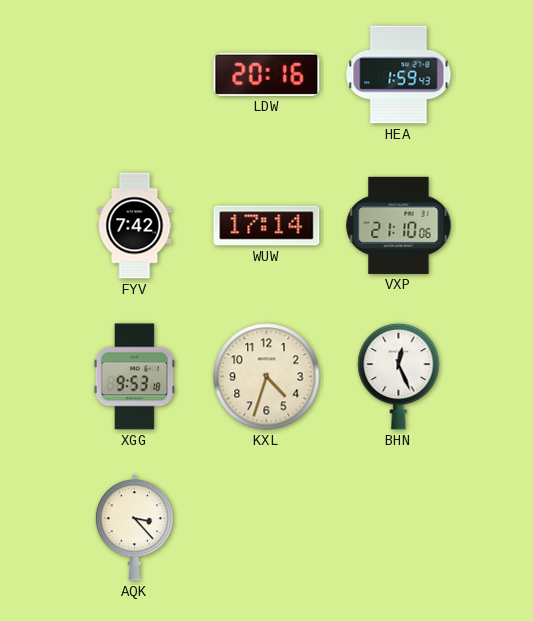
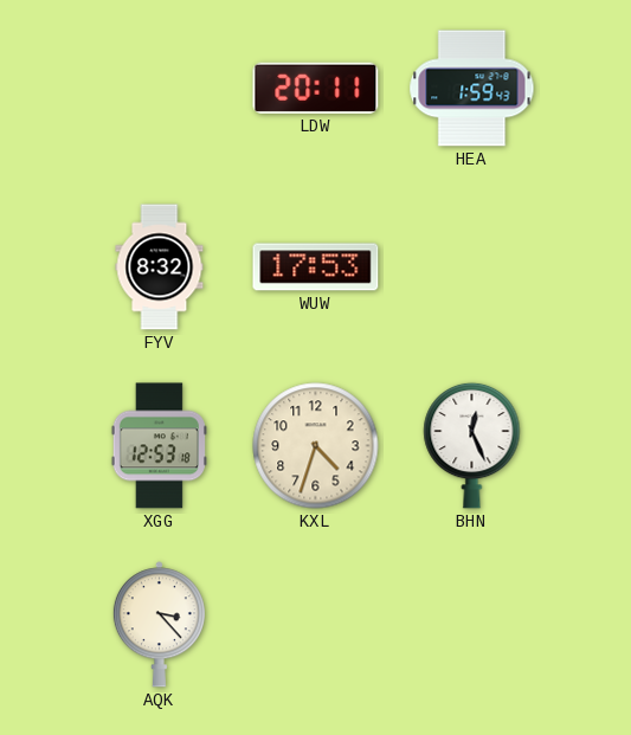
LDW: 20:16 -> 20:11 (316, 88)
FYV: 7:42 -> 8:32 (160, 267)
WUW: 17:14 -> 17:53 (316, 267)
VXP: 21:10 -> none (399, 225)
XGG: 9:53 -> 12:53 (159, 446)
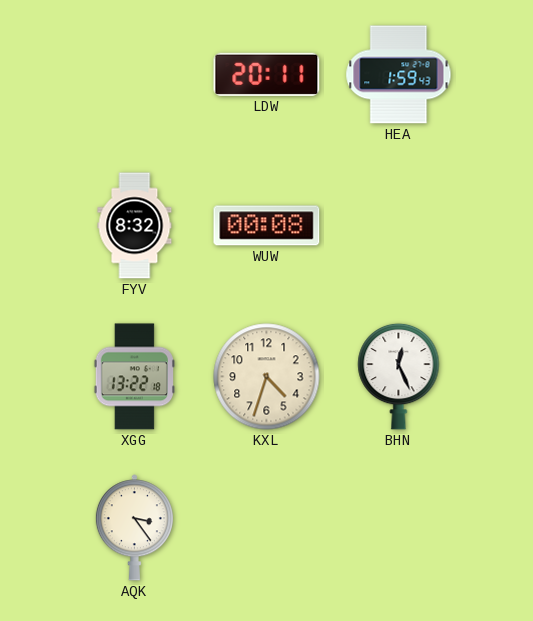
WUW: 17:53 -> 00:08 (267, 226)
XGG: 12:53 -> 13:22 (134, 377)
AQK: 3:23 -> 3:24 (134, 528)
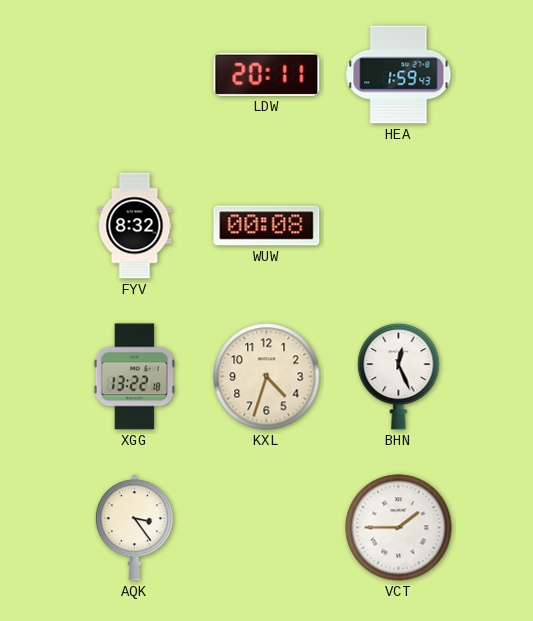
VCT: none -> 1:45 (399, 528)
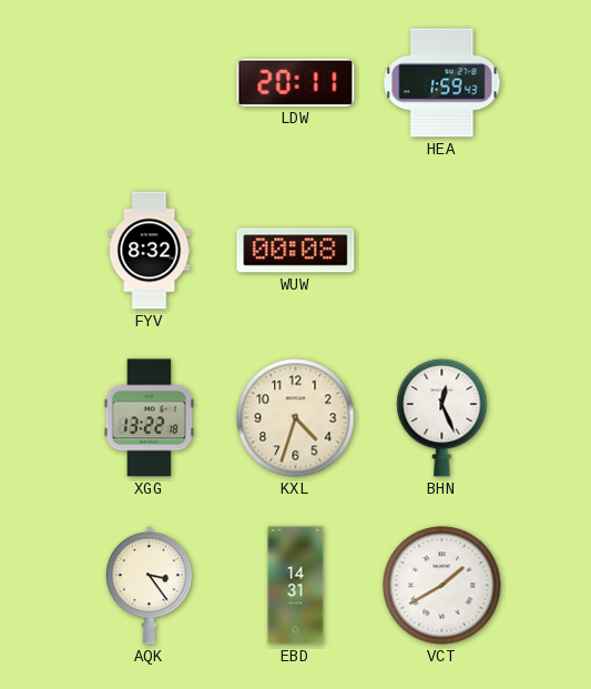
EBD: none -> 14:31 (296, 586)
VCT: 1:45 -> 1:40 (442, 586)
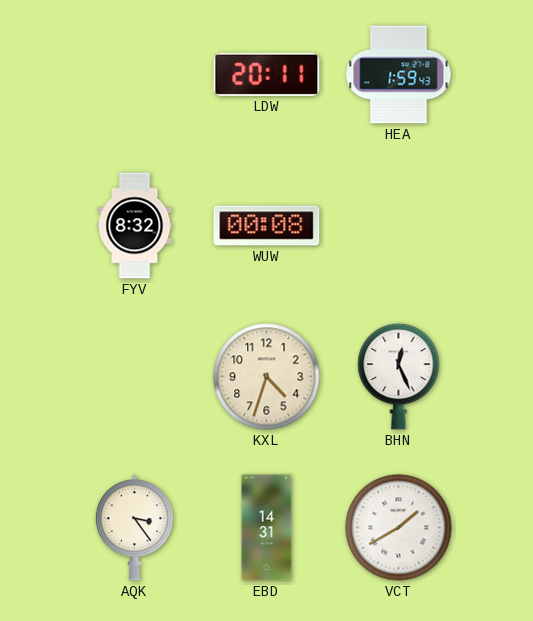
XGG: 13:22 -> none (149, 418)
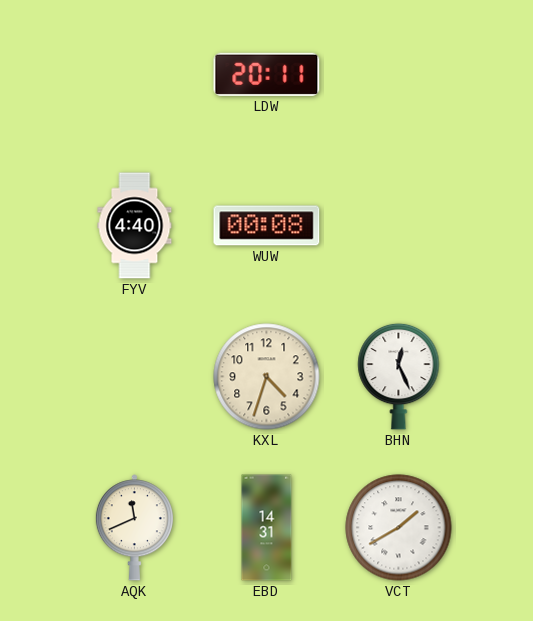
HEA: 1:59 -> none (399, 75)
FYV: 8:32 -> 4:40 (135, 226)
AQK: 3:24 -> 11:41 (134, 528)
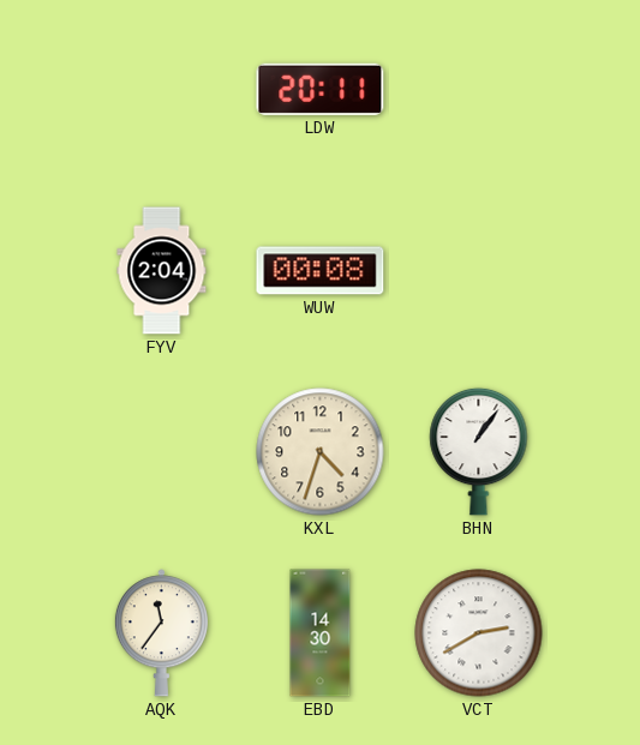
FYV: 4:40 -> 2:04 (162, 271)
BHN: 12:26 -> 1:06 (479, 451)
AQK: 11:41 -> 11:36 (161, 633)
EBD: 14:31 -> 14:30 (321, 633)
VCT: 1:40 -> 2:40 (479, 633)
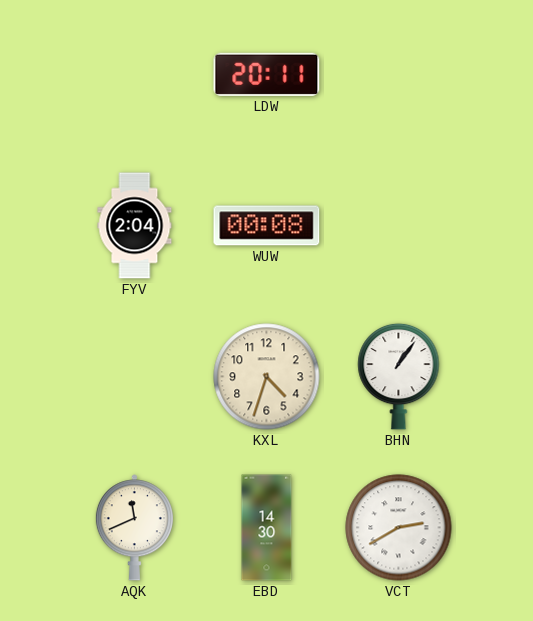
AQK: 11:36 -> 11:41 (134, 528)
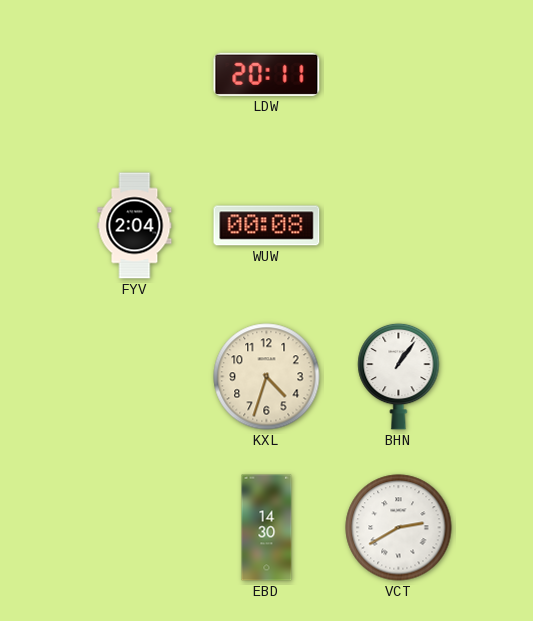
AQK: 11:41 -> none (134, 528)
